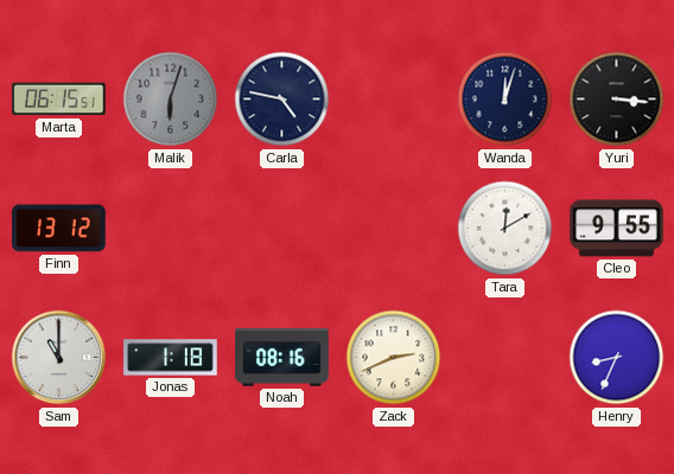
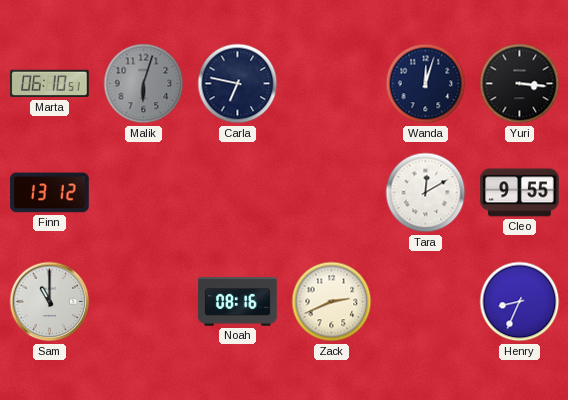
Marta: 06:15 -> 06:10 (50, 84)
Carla: 4:47 -> 6:47 (238, 84)
Jonas: 1:18 -> none (171, 358)
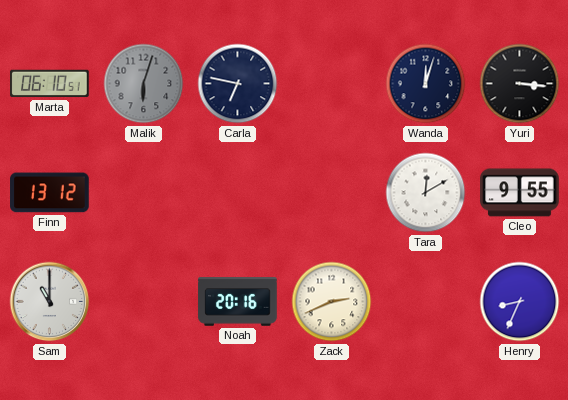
Noah: 08:16 -> 20:16 (238, 302)
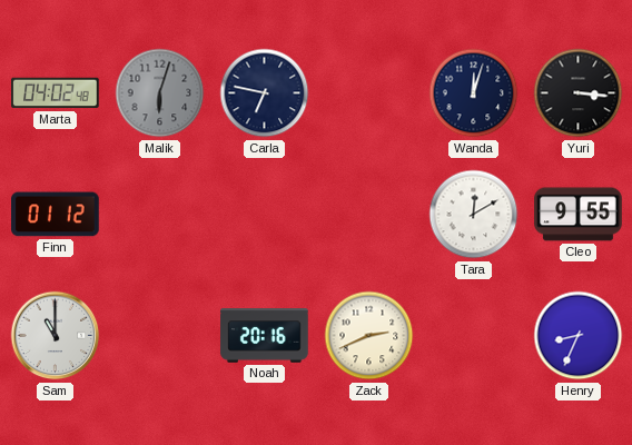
Marta: 06:10 -> 04:02 (56, 93)
Finn: 13:12 -> 01:12 (56, 215)
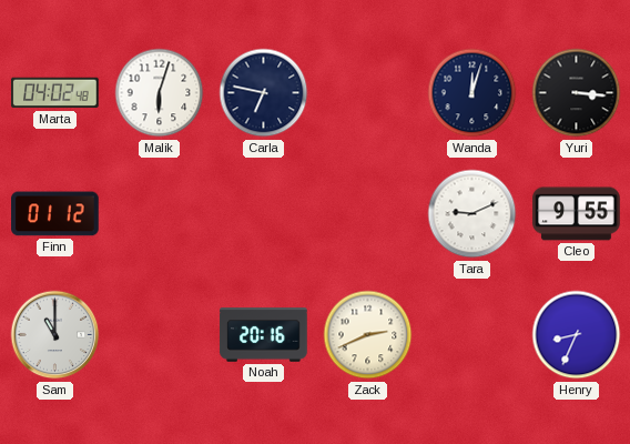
Malik dial: grey -> white (160, 93)
Tara: 12:10 -> 9:11 (472, 214)
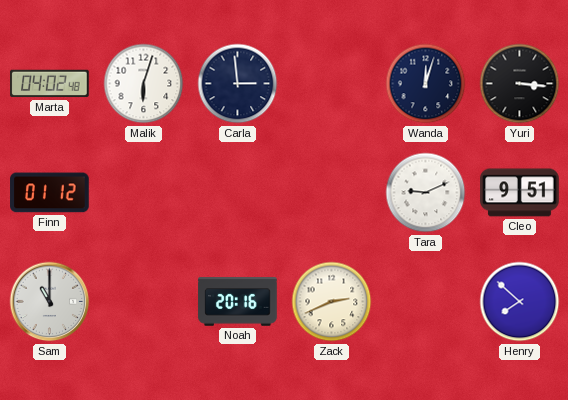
Carla: 6:47 -> 2:59 (238, 84)
Cleo: 9:55 -> 9:51 (520, 193)
Henry: 8:34 -> 7:52 (520, 302)
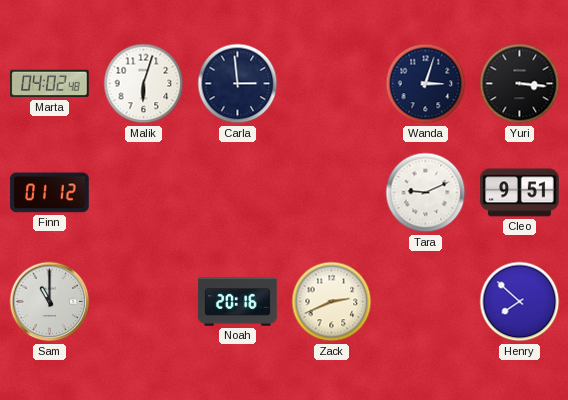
Wanda: 12:03 -> 3:03 (426, 84)
